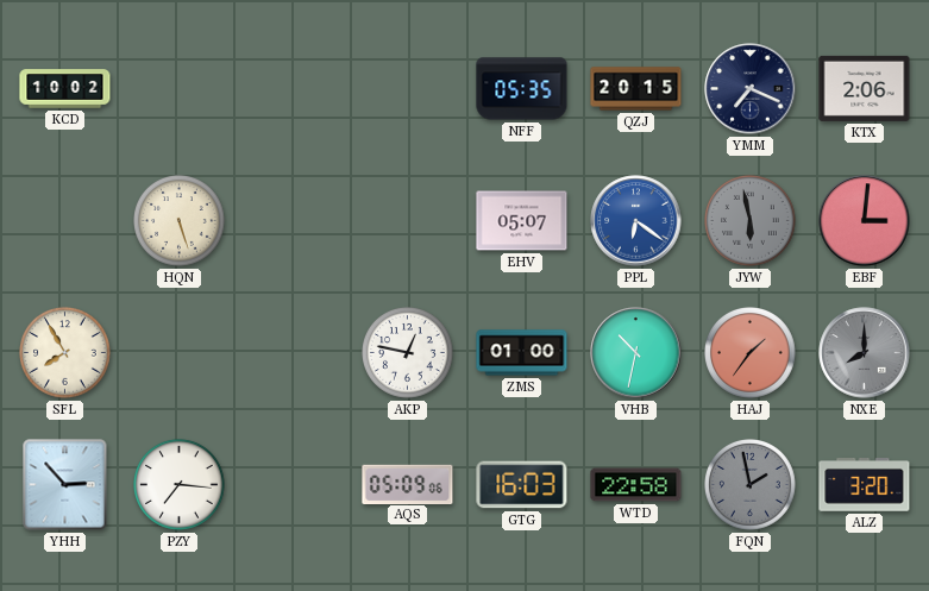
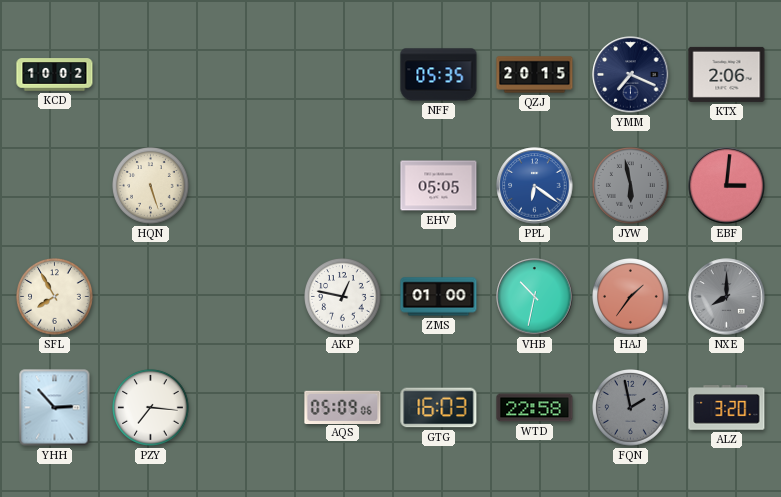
EHV: 05:07 -> 05:05 (439, 186)
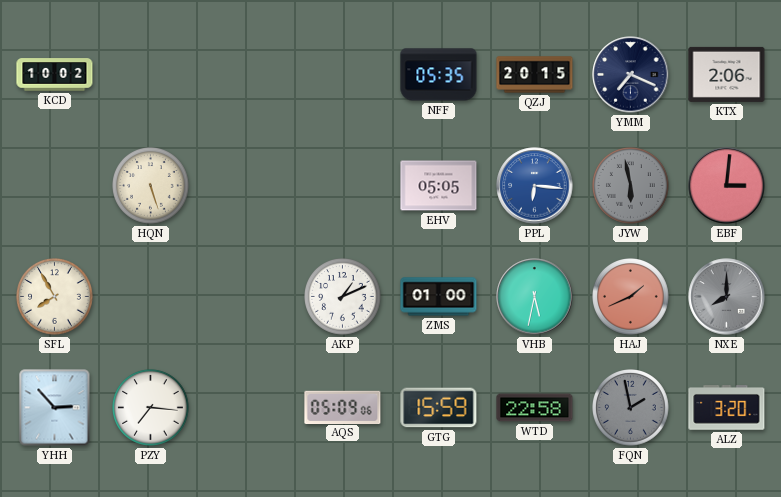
PPL: 6:21 -> 6:16 (535, 186)
AKP: 12:47 -> 1:11 (343, 297)
VHB: 10:32 -> 5:32 (535, 297)
HAJ: 1:36 -> 1:41 (631, 297)
GTG: 16:03 -> 15:59 (439, 408)
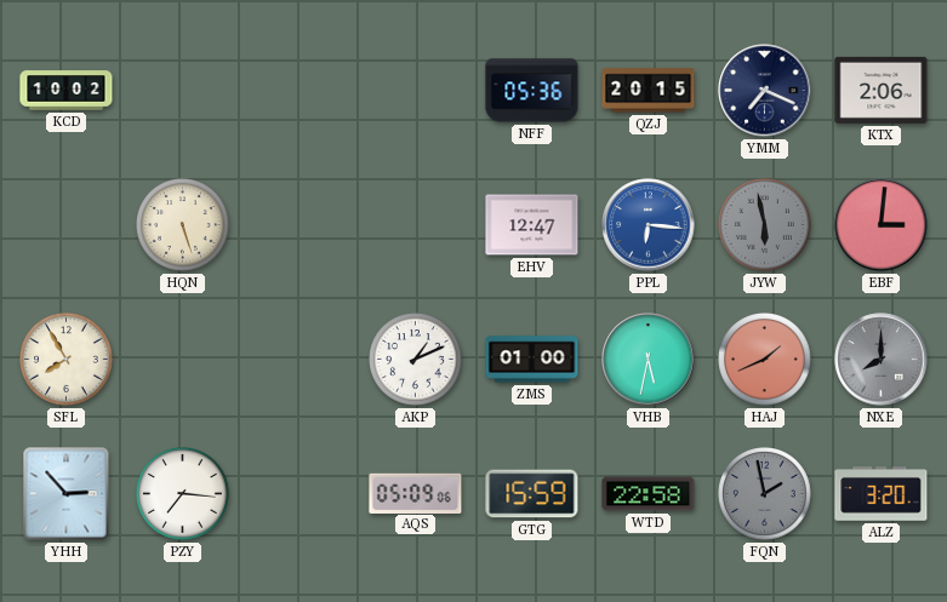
NFF: 05:35 -> 05:36 (532, 91)
EHV: 05:05 -> 12:47 (532, 225)
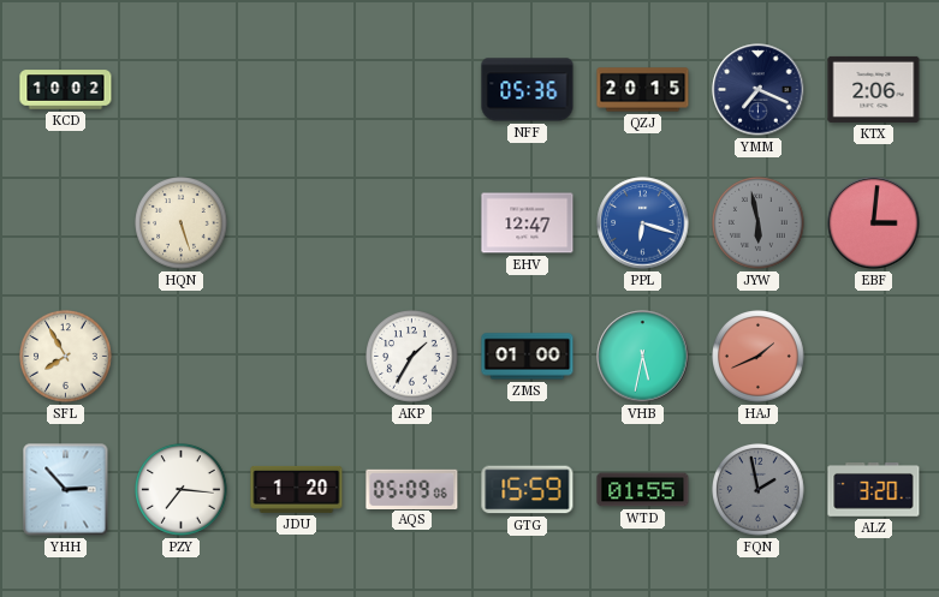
PPL: 6:16 -> 6:18 (643, 223)
AKP: 1:11 -> 1:35 (412, 357)
NXE: 8:00 -> none (882, 360)
JDU: none -> 1:20 (297, 489)
WTD: 22:58 -> 01:55 (643, 490)
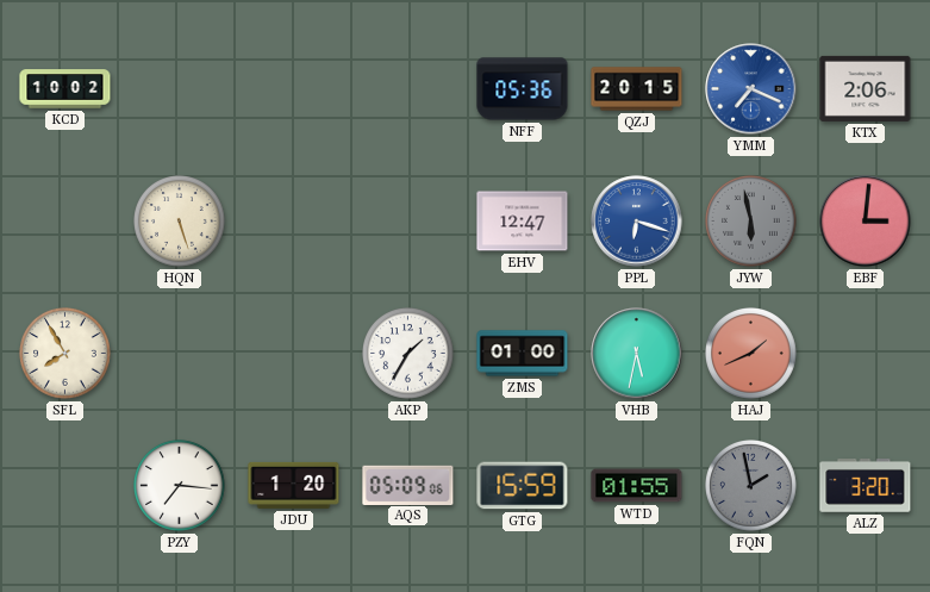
YMM dial: navy -> blue (751, 89)
YHH: 2:53 -> none (66, 490)
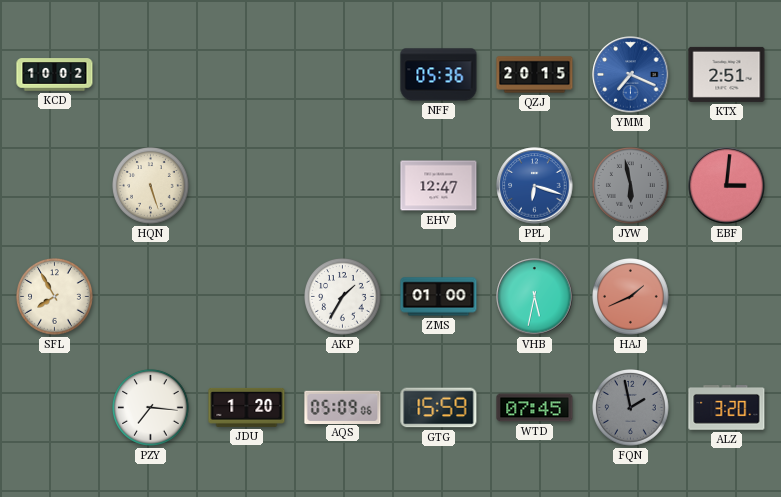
KTX: 2:06 -> 2:51 (727, 74)
WTD: 01:55 -> 07:45 (535, 408)
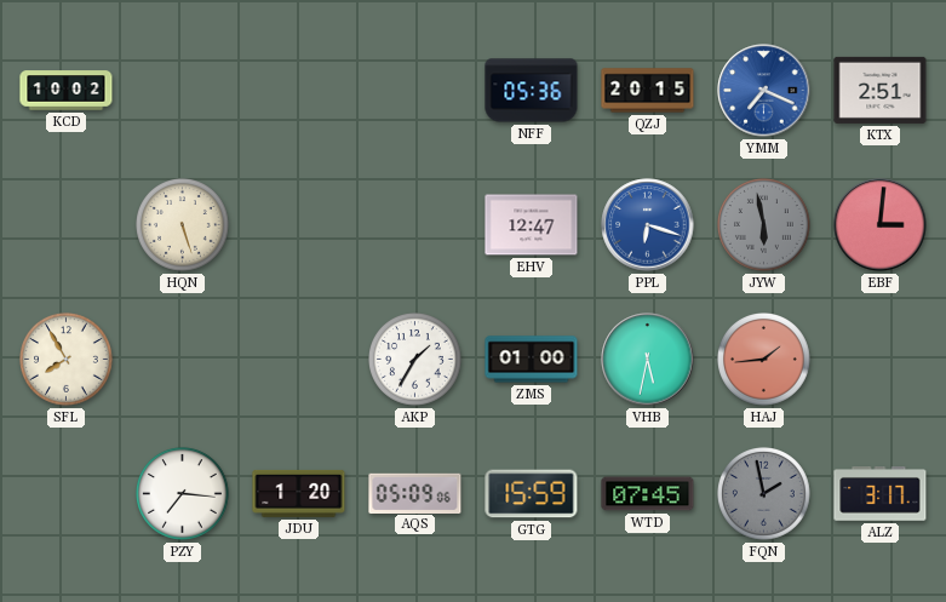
HAJ: 1:41 -> 1:44 (764, 360)
ALZ: 3:20 -> 3:17 (881, 494)
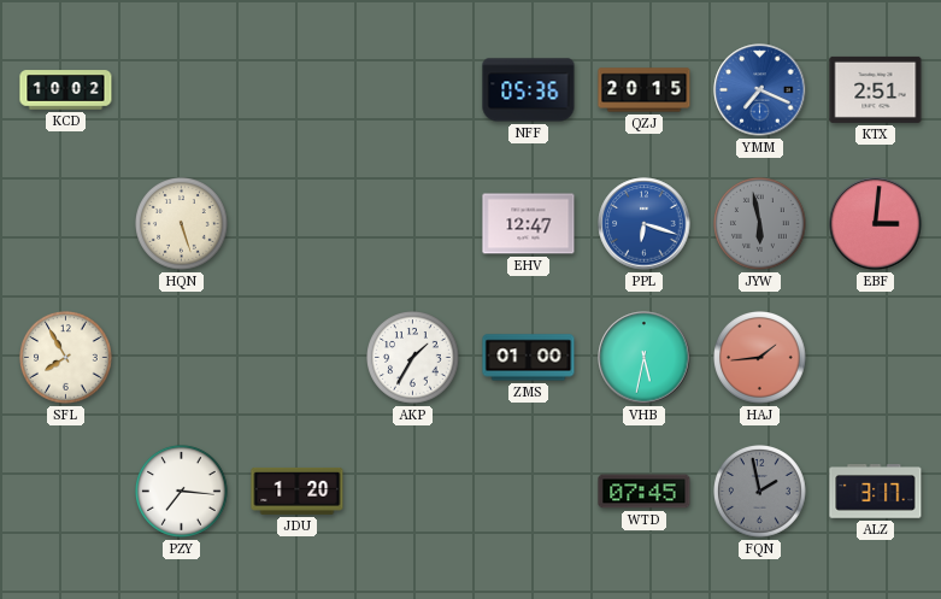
AQS: 05:09 -> none (415, 493)
GTG: 15:59 -> none (532, 494)
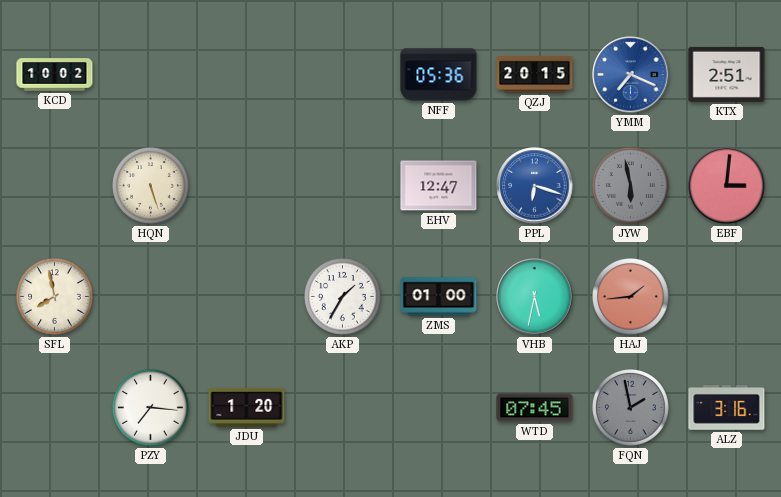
SFL: 7:55 -> 7:58 (55, 297)
ALZ: 3:17 -> 3:16 (727, 408)
